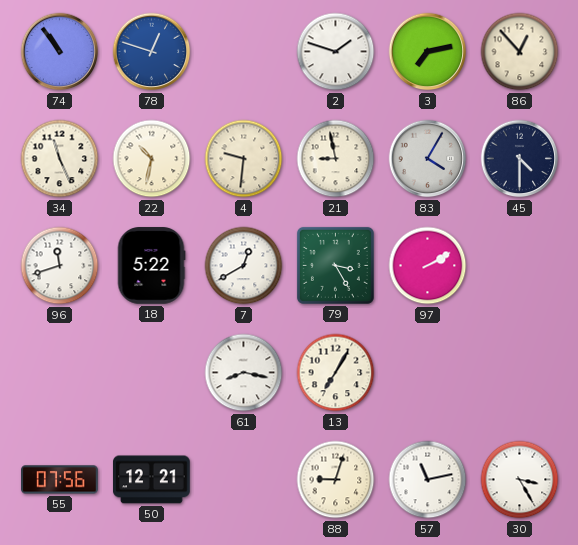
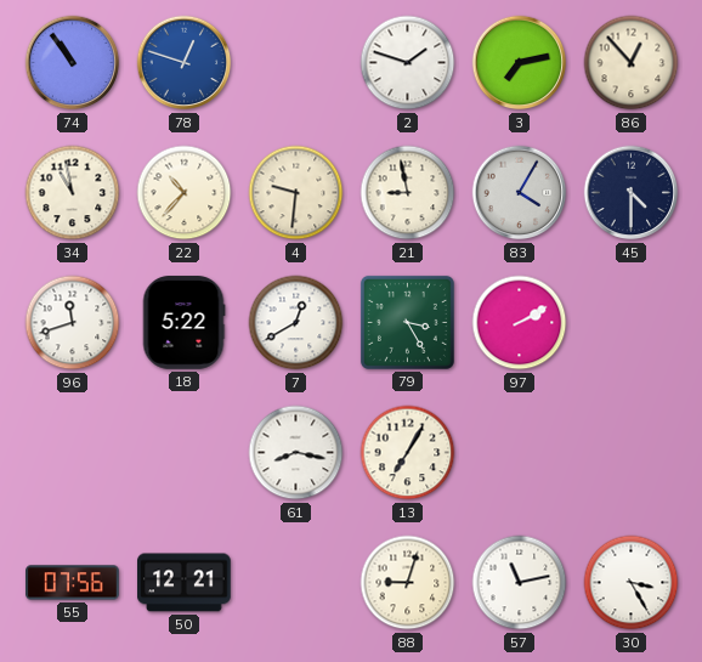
34: 11:26 -> 10:58 (73, 193)
22: 10:32 -> 10:37 (185, 193)
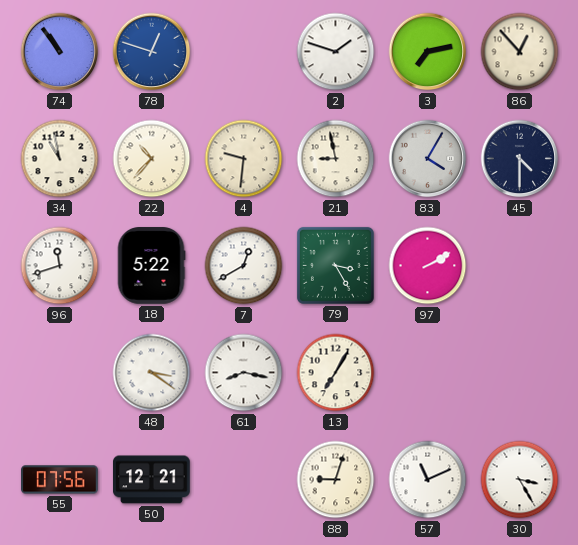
48: none -> 3:21 (152, 373)
57: 11:13 -> 11:11 (428, 480)
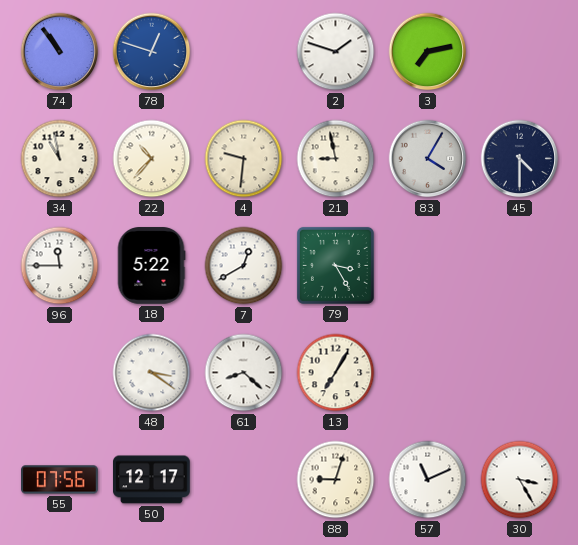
86: 12:53 -> none (520, 52)
96: 11:42 -> 11:45 (60, 266)
97: 2:10 -> none (428, 266)
61: 8:17 -> 8:22 (244, 373)
50: 12:21 -> 12:17 (152, 480)
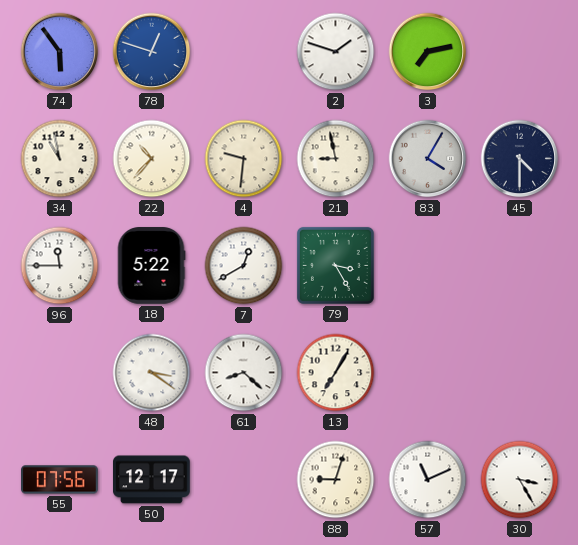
74: 10:54 -> 5:54 (60, 52)
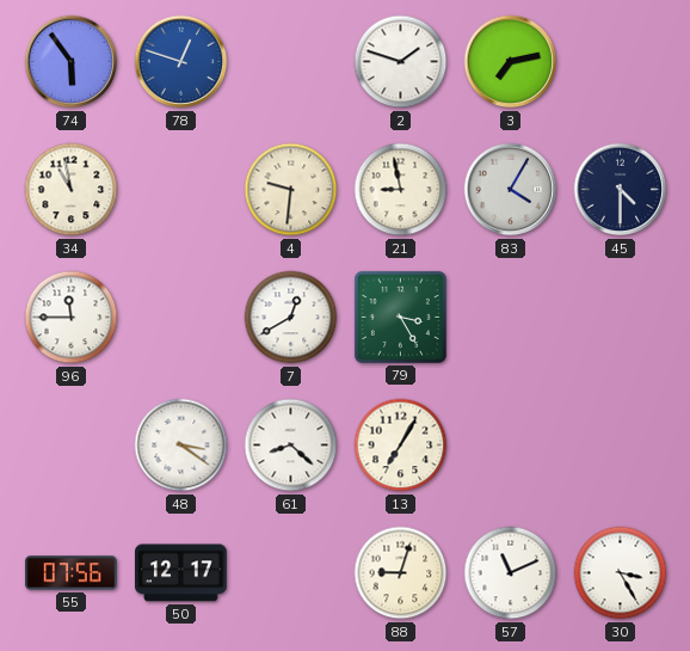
22: 10:37 -> none (152, 159)
18: 5:22 -> none (151, 266)
